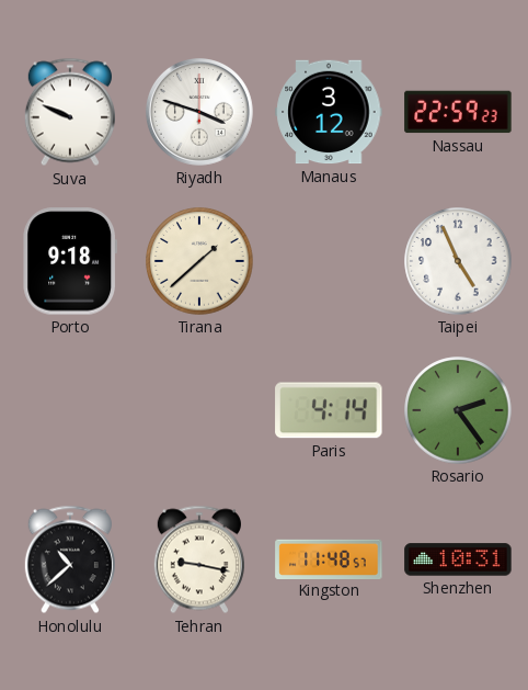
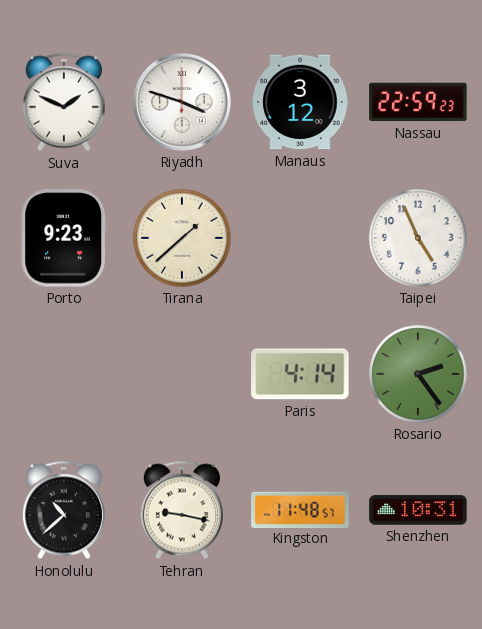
Suva: 9:49 -> 1:49 (64, 102)
Porto: 9:18 -> 9:23 (63, 238)
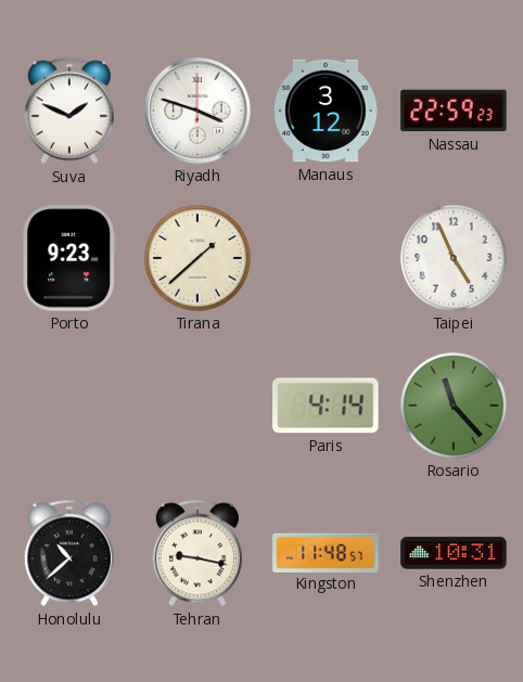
Rosario: 2:24 -> 11:23 (454, 406)
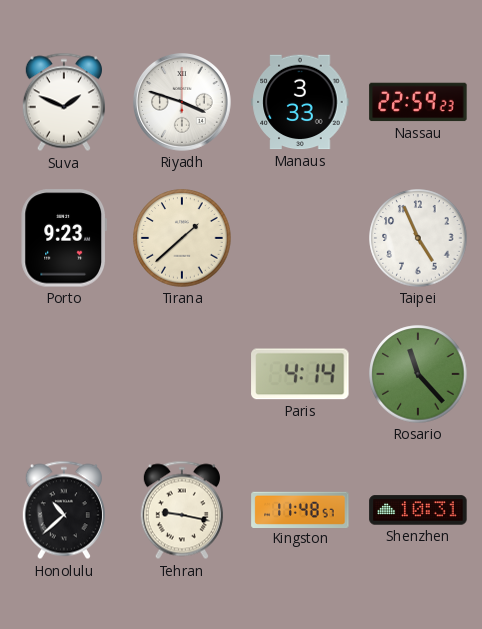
Manaus: 3:12 -> 3:33 (300, 102)
